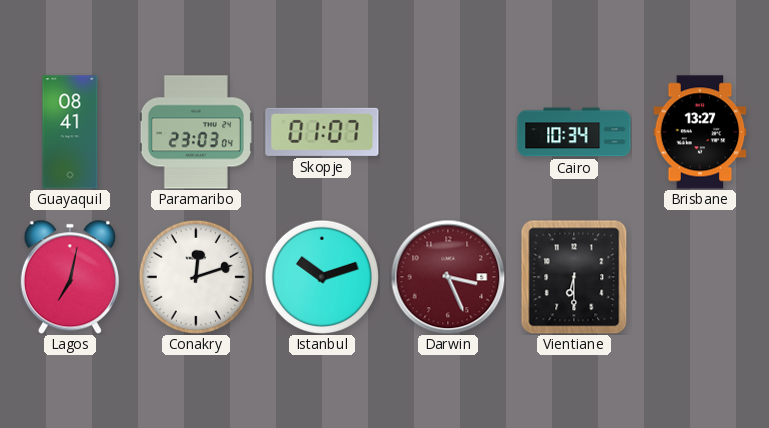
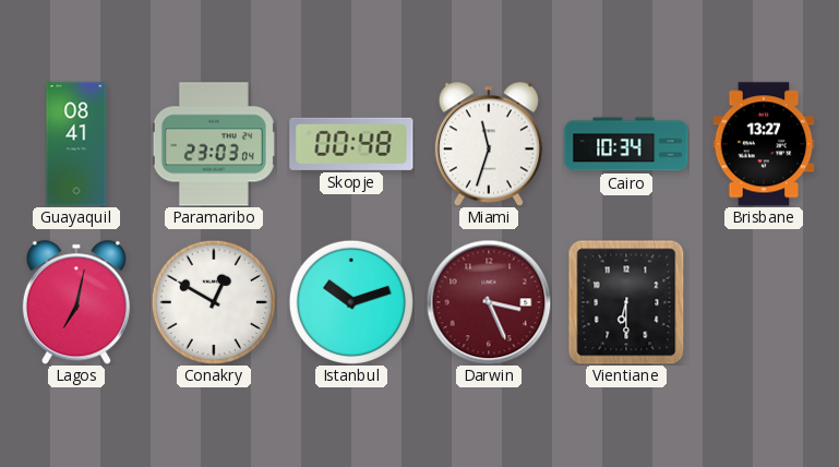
Skopje: 01:07 -> 00:48 (351, 144)
Miami: none -> 11:33 (489, 144)
Conakry: 12:12 -> 12:50 (214, 302)
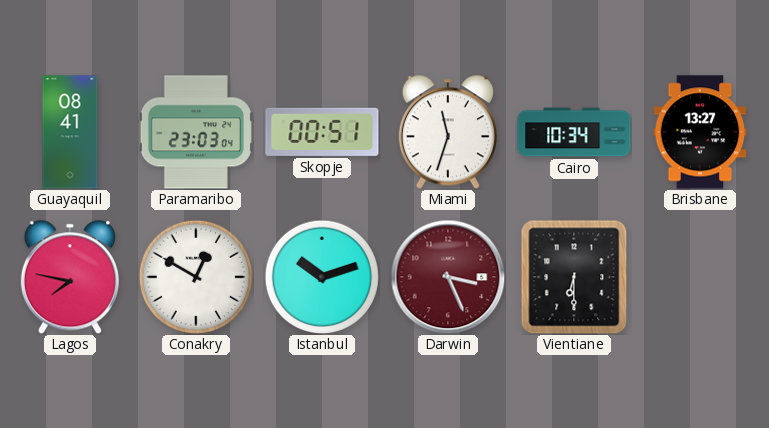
Skopje: 00:48 -> 00:51 (322, 132)
Lagos: 7:02 -> 7:47 (70, 277)
